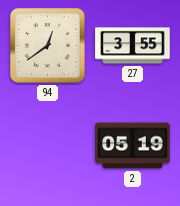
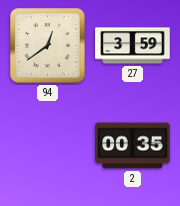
27: 3:55 -> 3:59 (133, 46)
2: 05:19 -> 00:35 (133, 146)
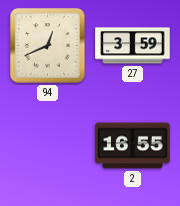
94: 12:39 -> 12:41 (48, 46)
2: 00:35 -> 16:55 (133, 146)
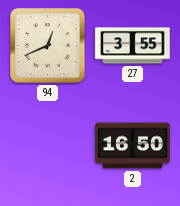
27: 3:59 -> 3:55 (133, 46)
2: 16:55 -> 16:50 (133, 146)
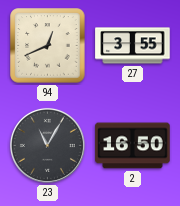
23: none -> 11:05 (47, 145)
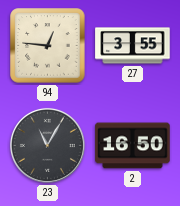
94: 12:41 -> 12:46 (48, 46)
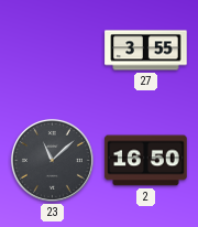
94: 12:46 -> none (48, 46)
23: 11:05 -> 11:08 (52, 160)
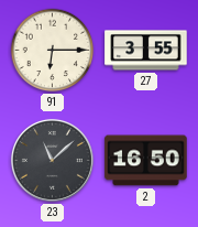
91: none -> 6:15 (53, 51)
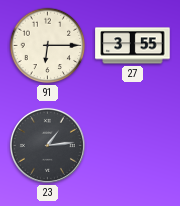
23: 11:08 -> 1:14 (47, 145)
2: 16:50 -> none (146, 161)
